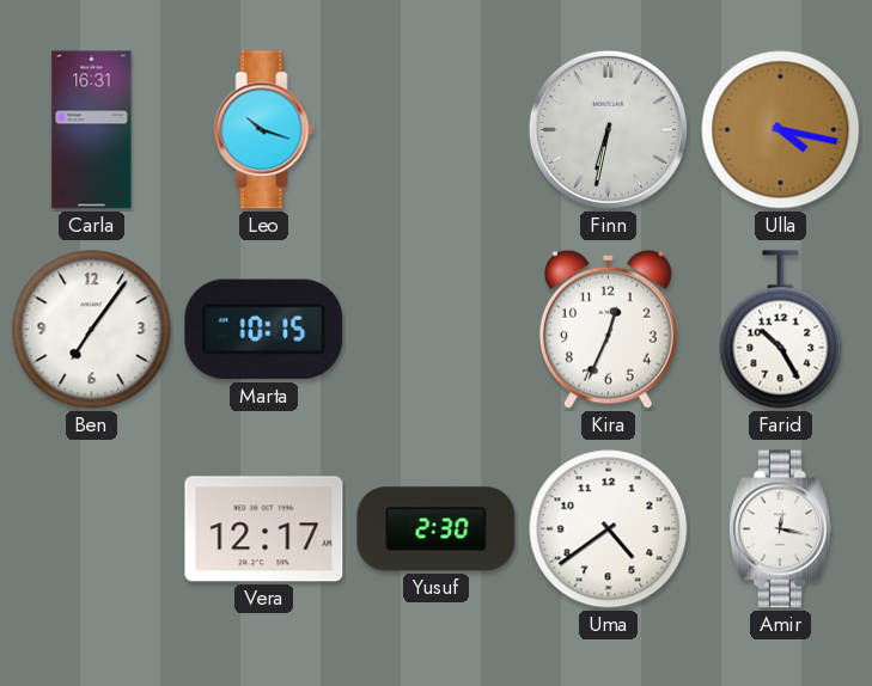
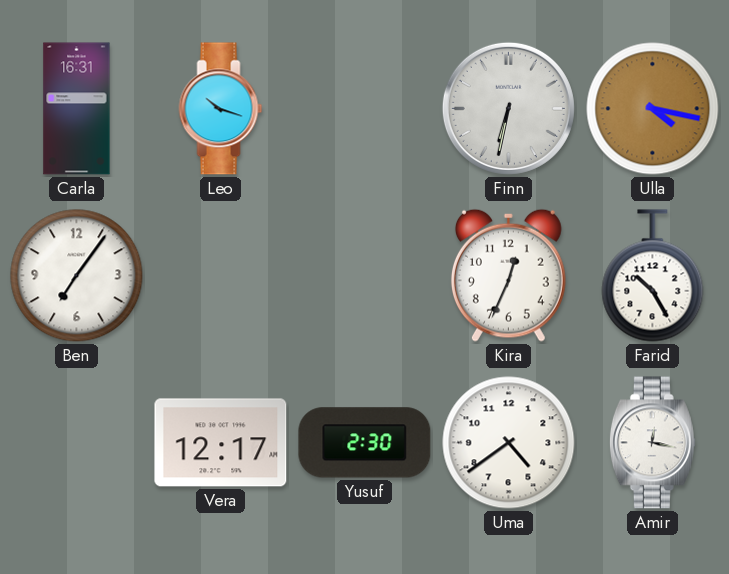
Marta: 10:15 -> none (264, 330)
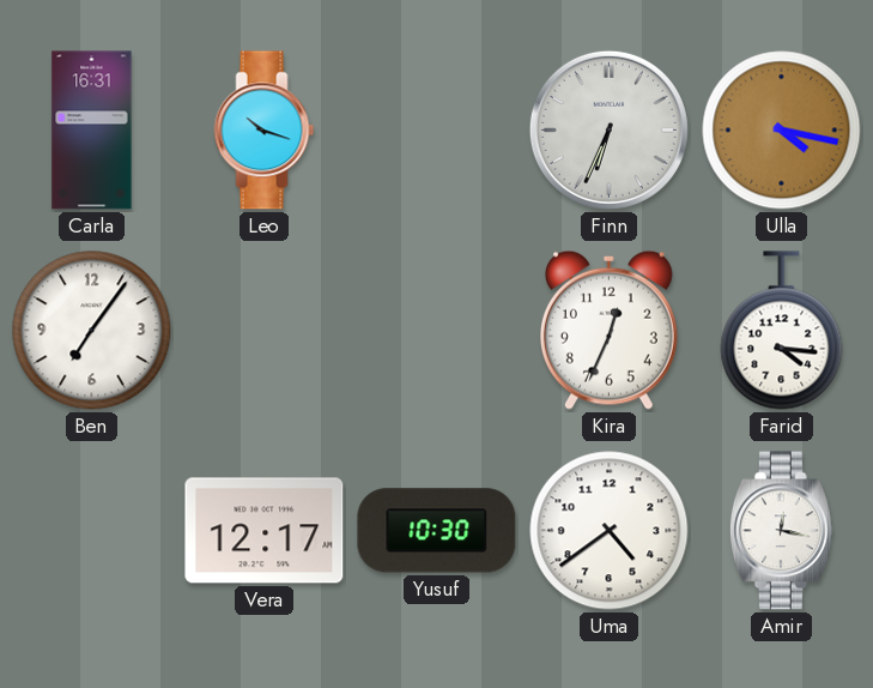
Finn: 6:32 -> 6:34 (608, 129)
Farid: 10:25 -> 4:16 (782, 331)
Yusuf: 2:30 -> 10:30 (437, 531)
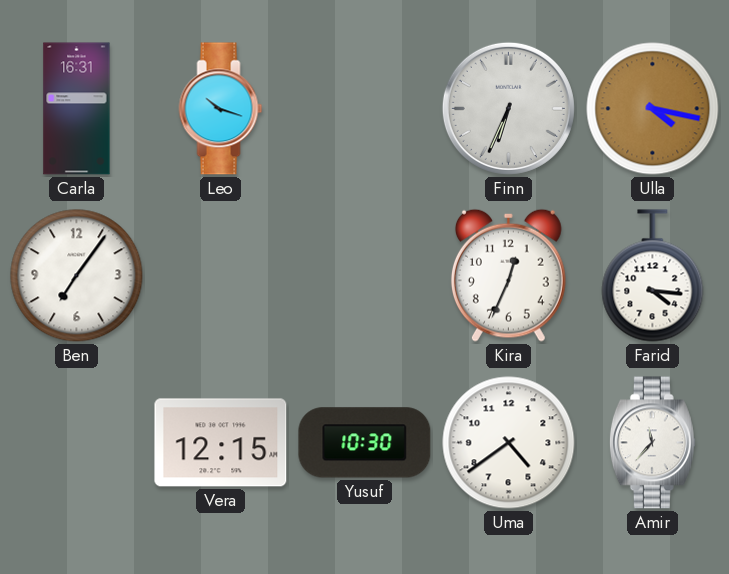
Vera: 12:17 -> 12:15 (221, 443)
Amir: 12:17 -> 11:37 (652, 443)
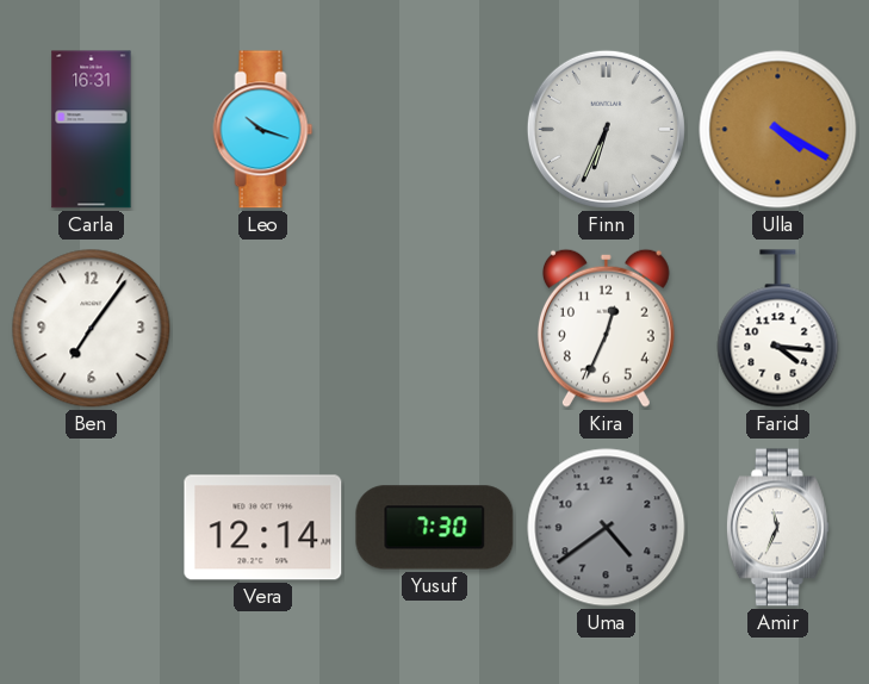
Ulla: 4:17 -> 4:20 (778, 130)
Vera: 12:15 -> 12:14 (263, 528)
Yusuf: 10:30 -> 7:30 (435, 528)
Uma dial: white -> grey (607, 528)
Amir: 11:37 -> 11:34 (777, 528)
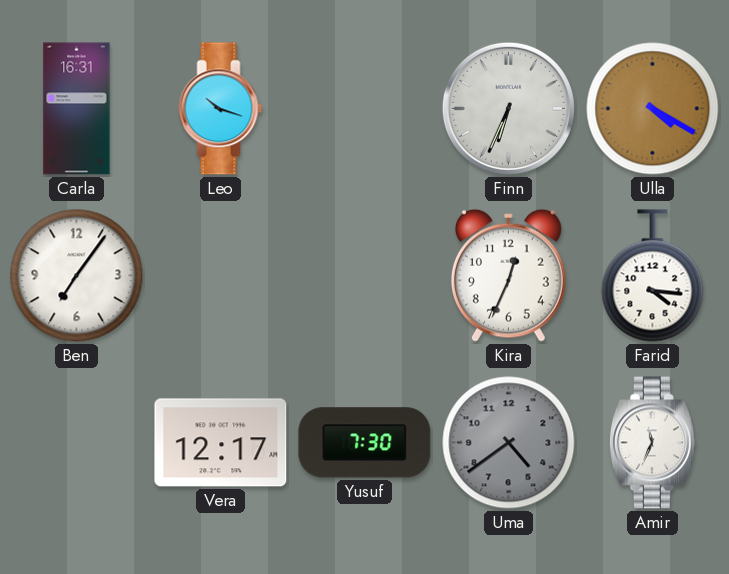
Vera: 12:14 -> 12:17 (221, 443)
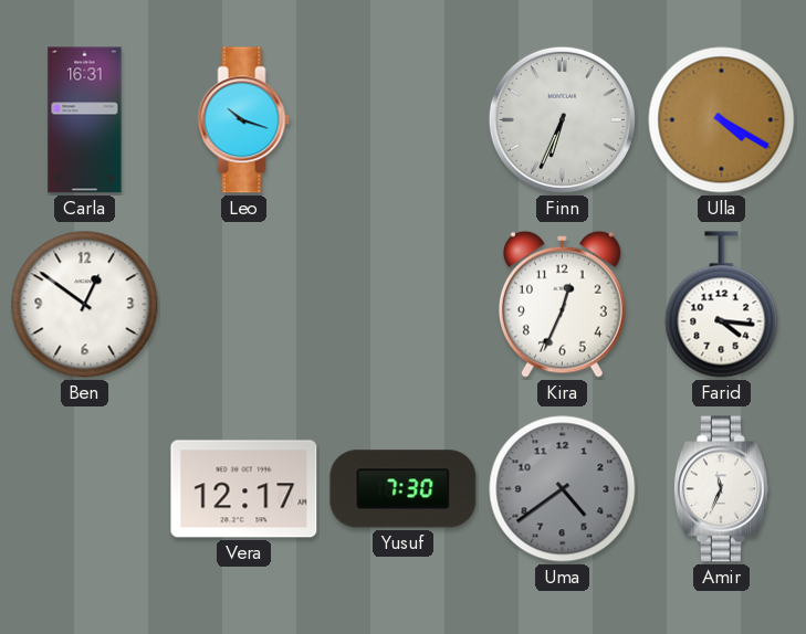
Ben: 7:06 -> 12:51 (85, 305)
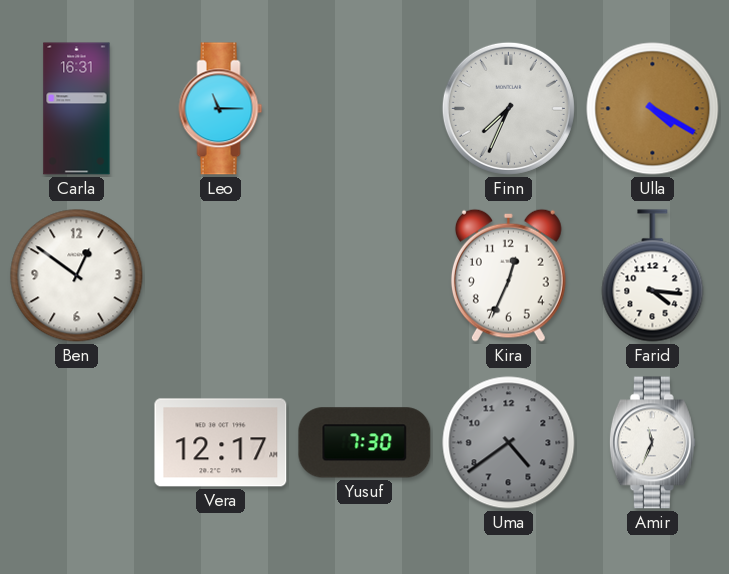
Leo: 10:18 -> 11:15 (221, 109)
Finn: 6:34 -> 7:34 (508, 108)
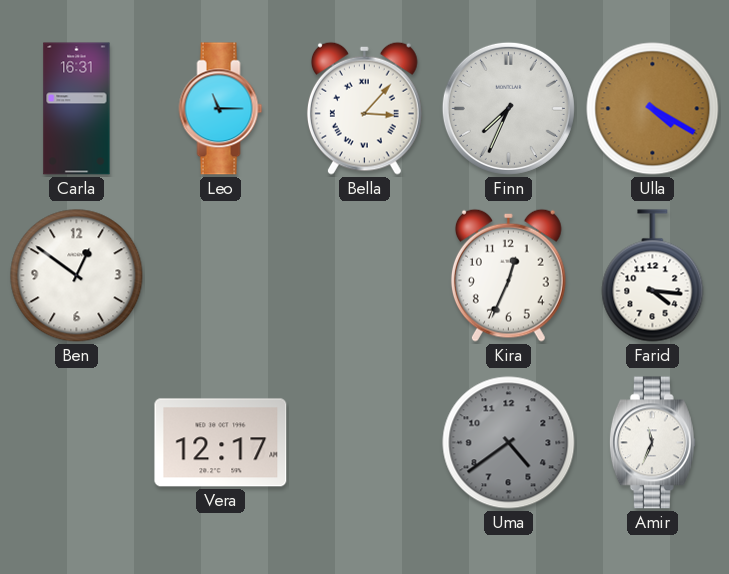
Bella: none -> 3:07 (364, 108)
Yusuf: 7:30 -> none (365, 443)
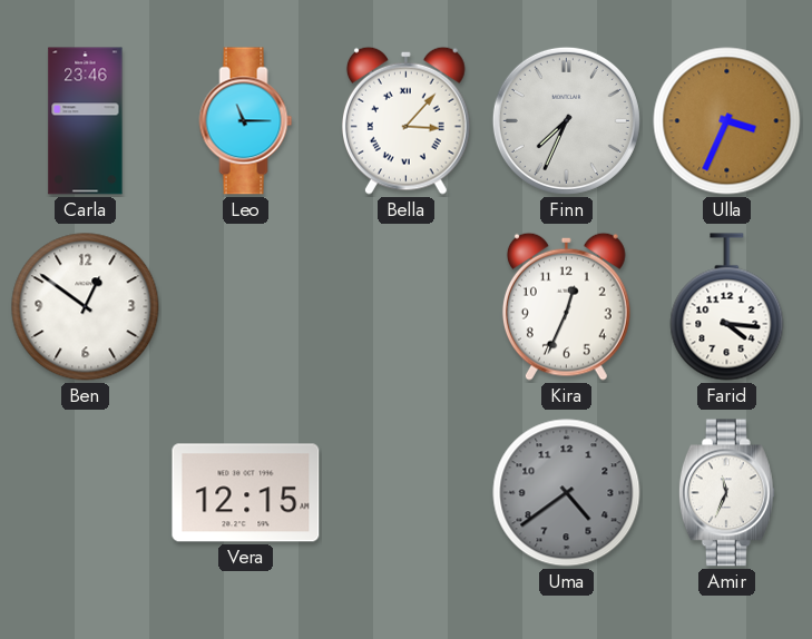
Carla: 16:31 -> 23:46 (86, 121)
Ulla: 4:20 -> 3:34 (727, 121)
Vera: 12:17 -> 12:15 (246, 493)
